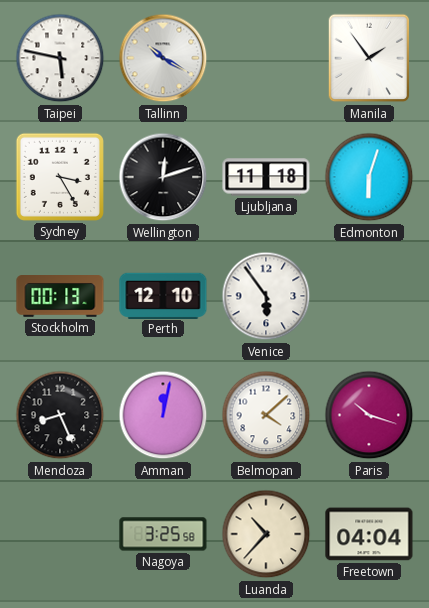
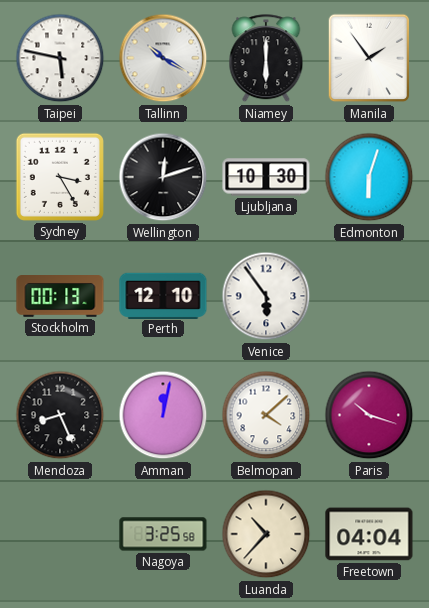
Niamey: none -> 6:00 (266, 59)
Ljubljana: 11:18 -> 10:30 (266, 177)
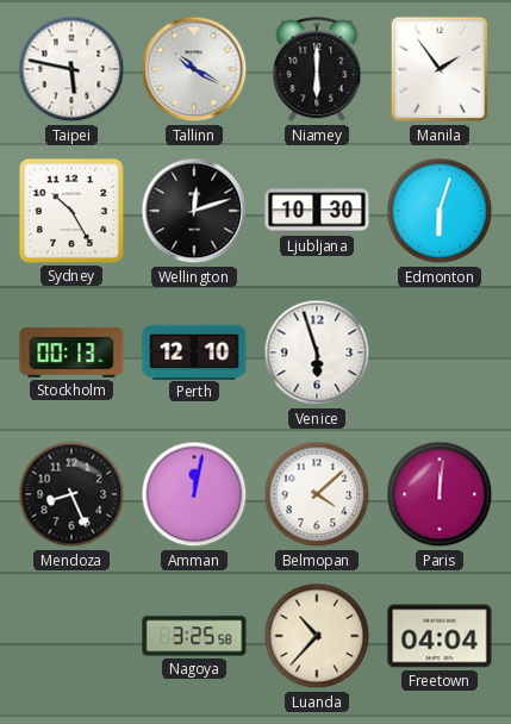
Sydney: 3:25 -> 10:25 (71, 211)
Venice: 5:54 -> 5:57 (317, 352)
Paris: 10:18 -> 12:01 (440, 494)
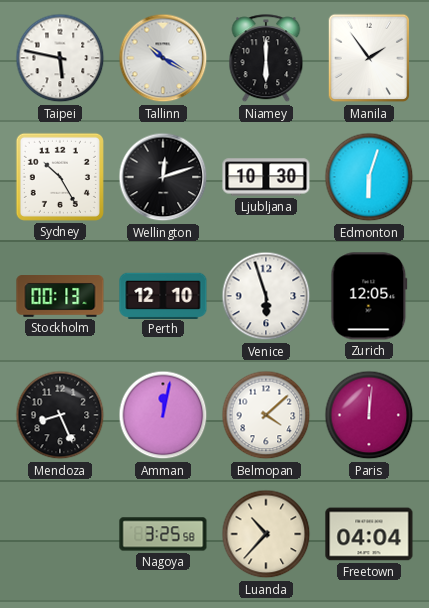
Zurich: none -> 12:05 (369, 296)
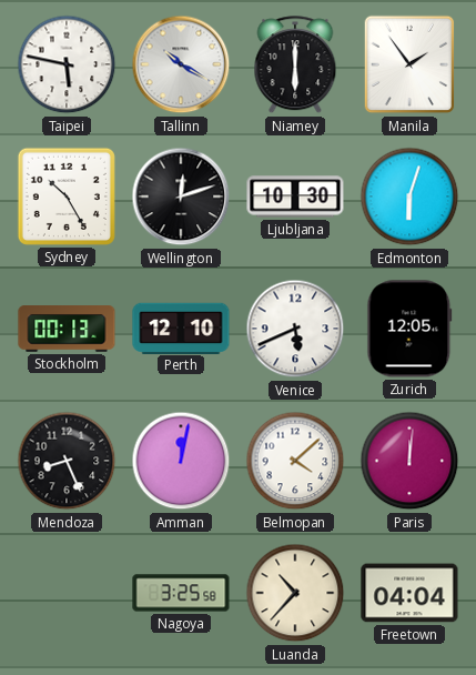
Venice: 5:57 -> 5:41 (295, 329)
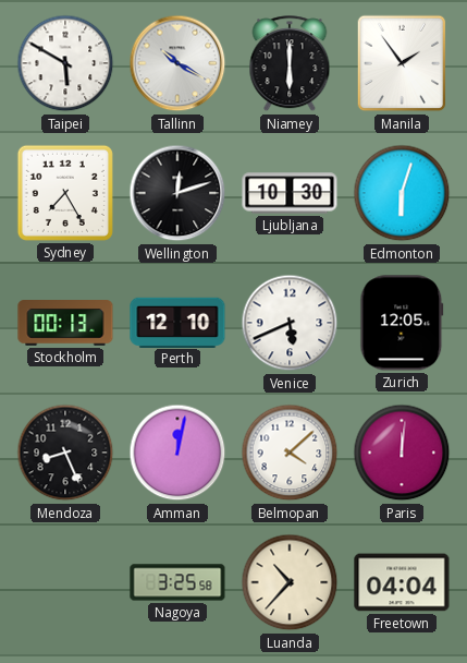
Taipei: 5:47 -> 5:50 (65, 63)
Sydney: 10:25 -> 7:25 (65, 193)
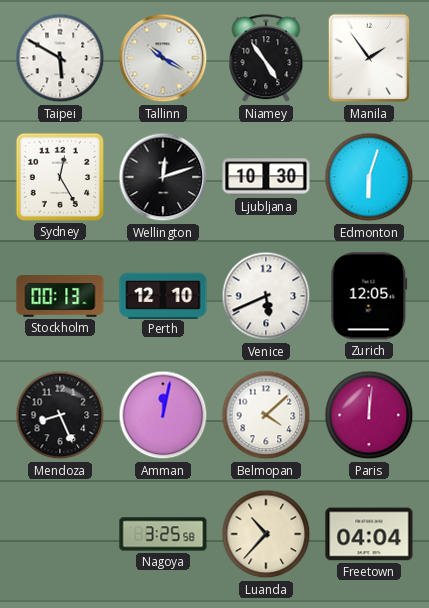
Niamey: 6:00 -> 4:54 (266, 59)
Sydney: 7:25 -> 12:25 (60, 177)
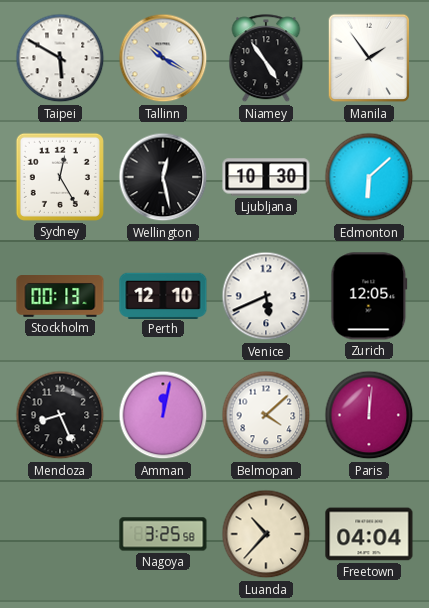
Wellington: 12:12 -> 12:28 (163, 177)
Edmonton: 6:03 -> 6:08 (369, 177)
